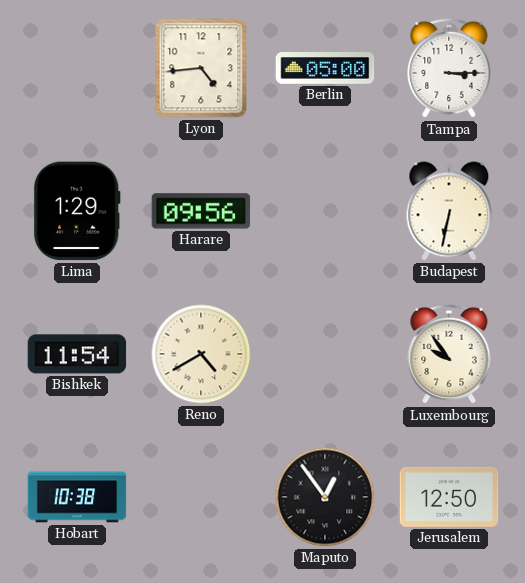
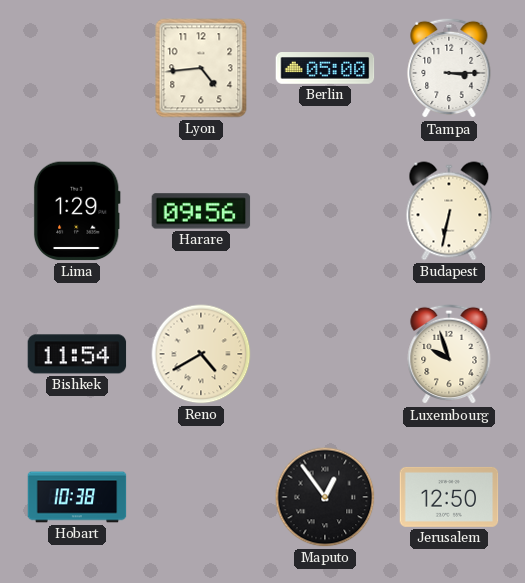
Luxembourg: 9:54 -> 9:57 (449, 354)
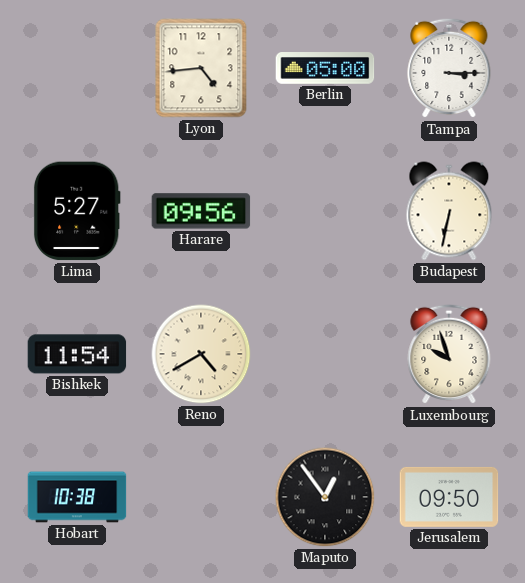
Lima: 1:29 -> 5:27 (77, 211)
Jerusalem: 12:50 -> 09:50 (449, 497)
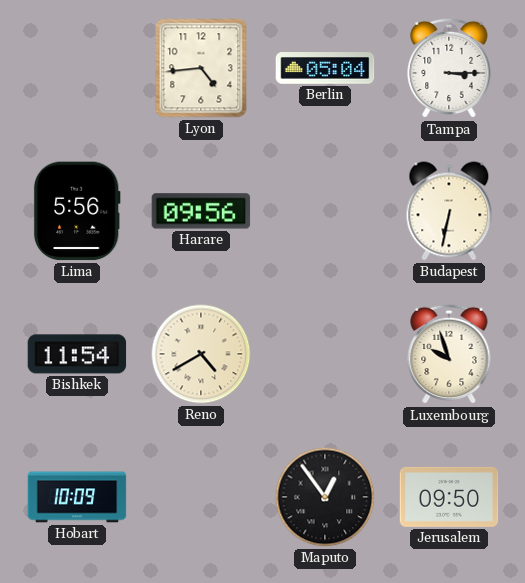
Berlin: 05:00 -> 05:04 (325, 68)
Lima: 5:27 -> 5:56 (77, 211)
Hobart: 10:38 -> 10:09 (77, 497)
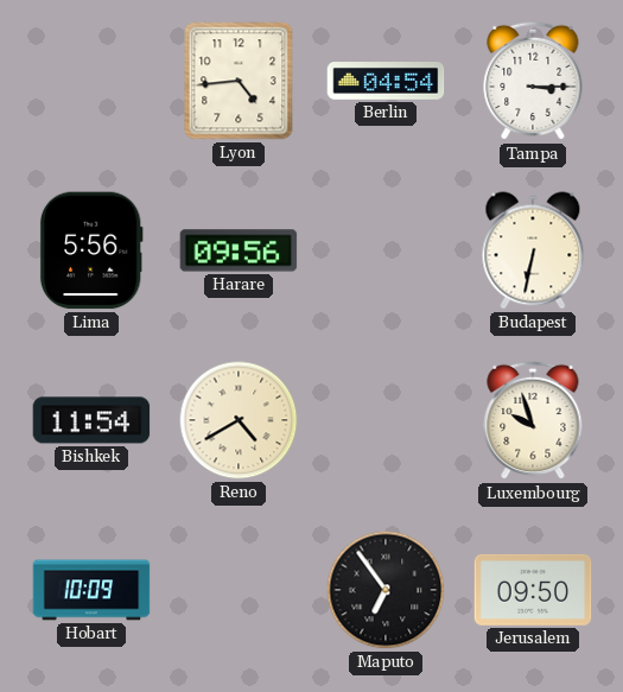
Berlin: 05:04 -> 04:54 (386, 81)
Maputo: 12:54 -> 6:54 (386, 590)
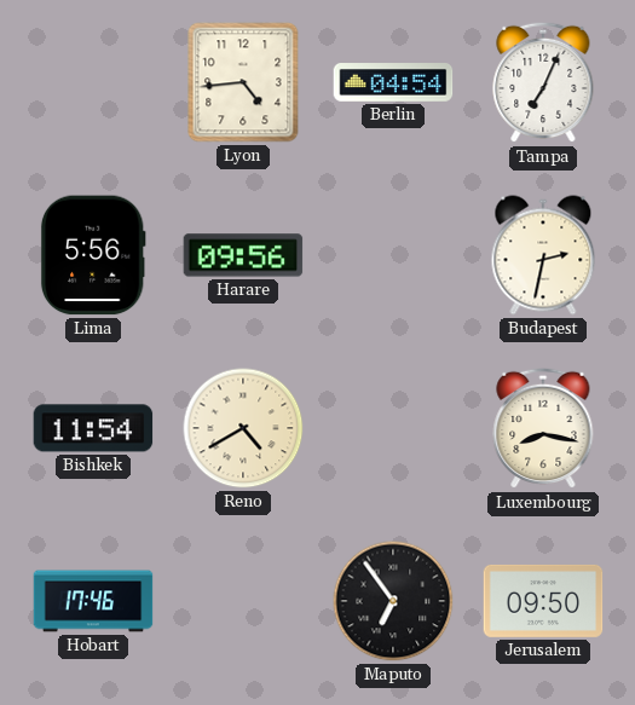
Tampa: 3:15 -> 7:04 (543, 82)
Budapest: 6:32 -> 2:32 (543, 255)
Luxembourg: 9:57 -> 8:17 (543, 428)
Hobart: 10:09 -> 17:46 (93, 601)
